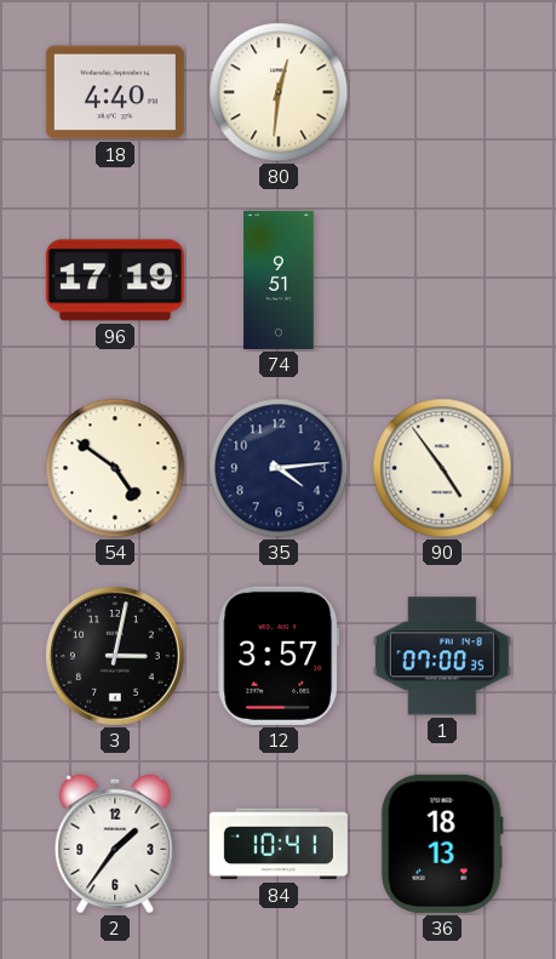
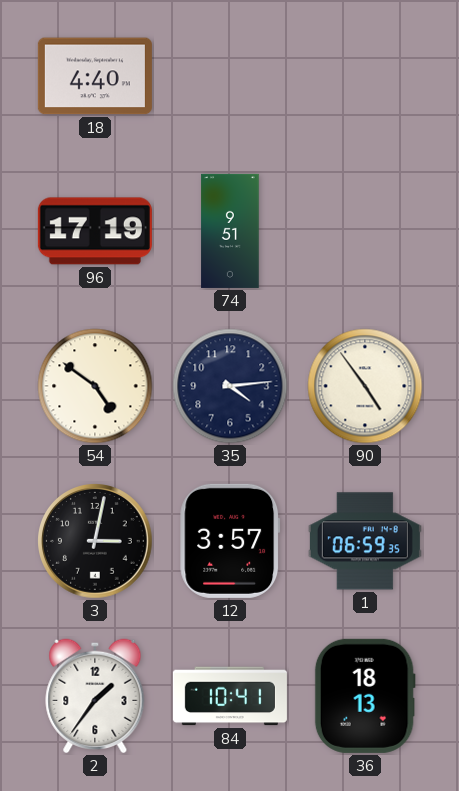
80: 12:31 -> none (279, 92)
1: 07:00 -> 06:59 (365, 541)
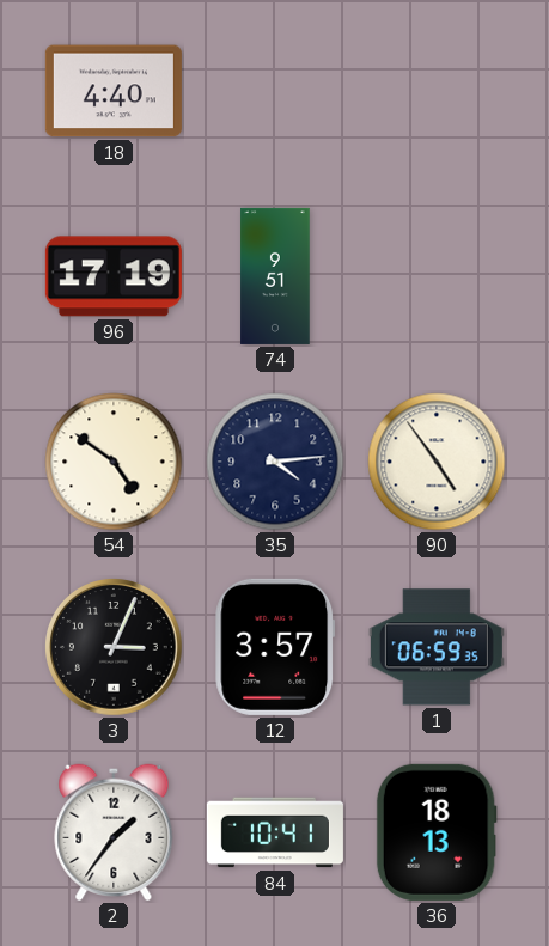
3: 3:02 -> 3:04 (115, 648)
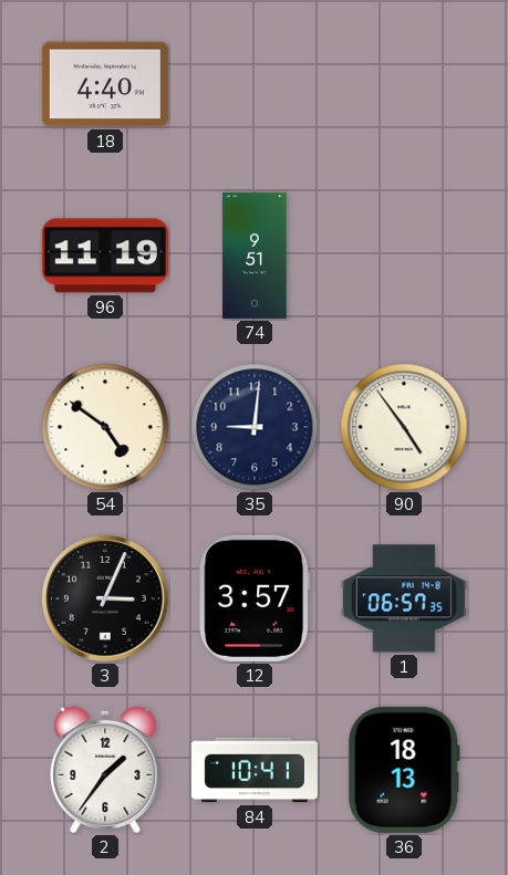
96: 17:19 -> 11:19 (105, 256)
35: 4:14 -> 9:01 (255, 427)
1: 06:59 -> 06:57 (404, 598)
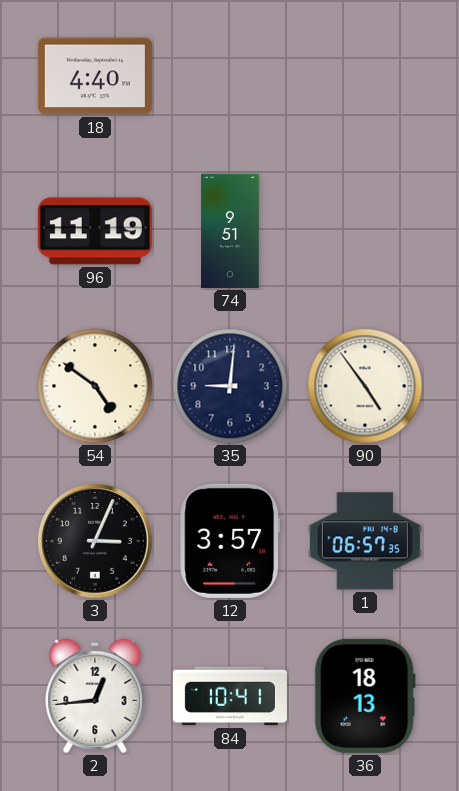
2: 1:36 -> 12:44 (95, 696)
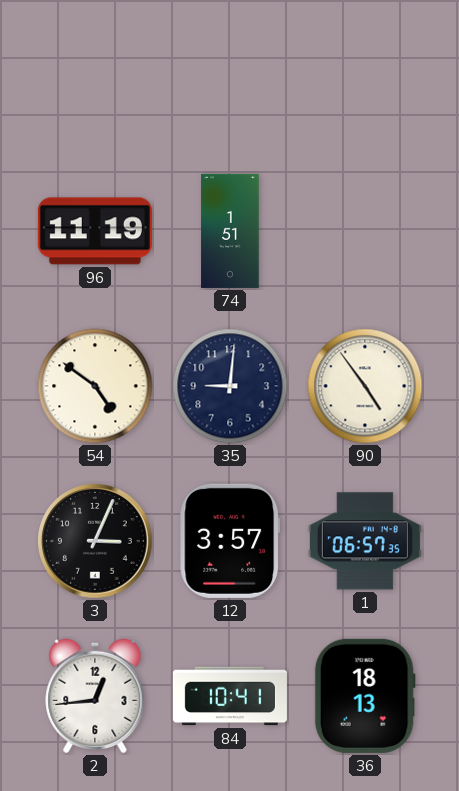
18: 4:40 -> none (95, 76)
74: 9:51 -> 1:51 (230, 231)
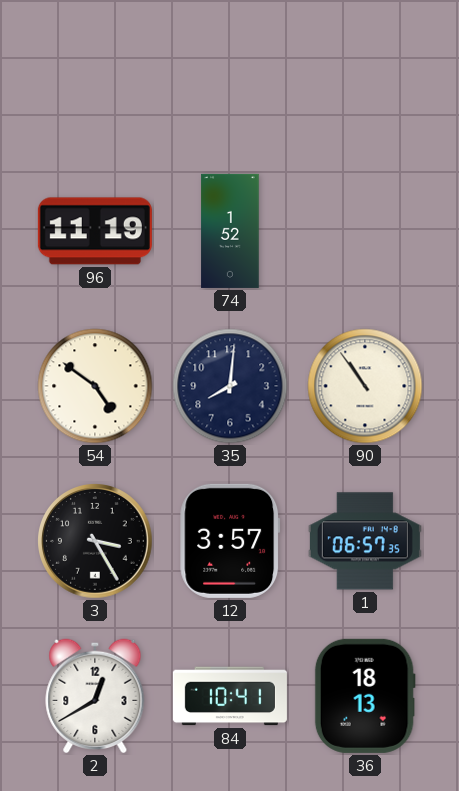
74: 1:51 -> 1:52 (230, 231)
35: 9:01 -> 8:01 (230, 386)
90: 4:54 -> 10:54 (365, 386)
3: 3:04 -> 3:25 (96, 542)
2: 12:44 -> 12:40 (95, 696)
